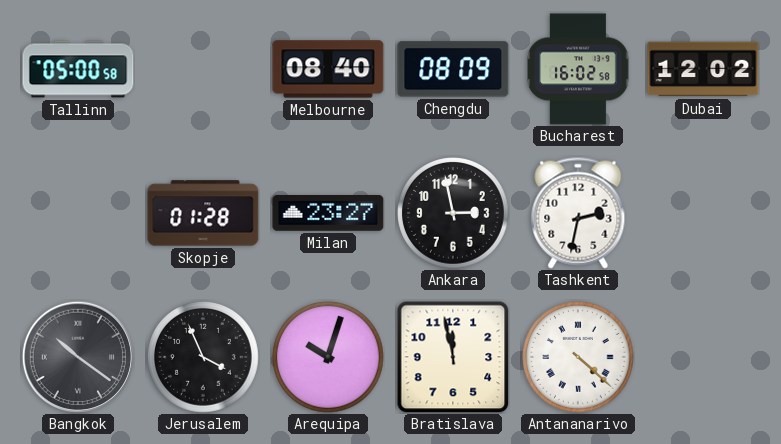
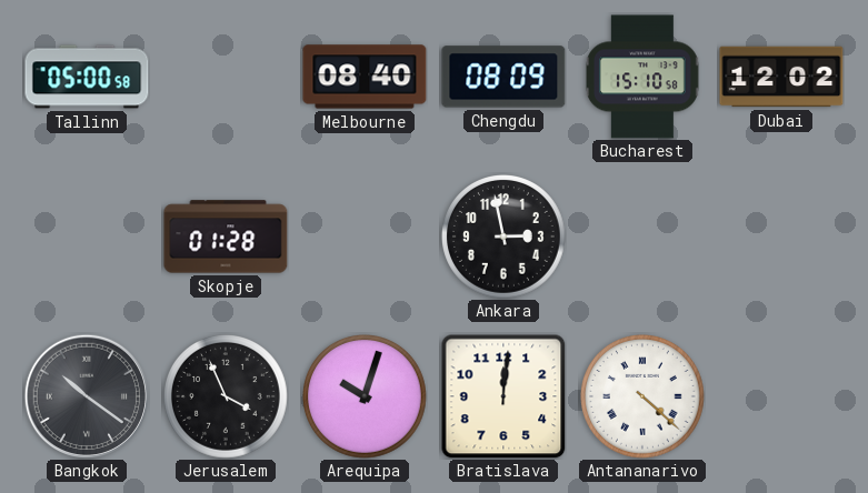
Bucharest: 16:02 -> 15:10 (643, 77)
Milan: 23:27 -> none (328, 213)
Tashkent: 2:32 -> none (578, 213)
Bratislava: 11:58 -> 12:01 (503, 396)
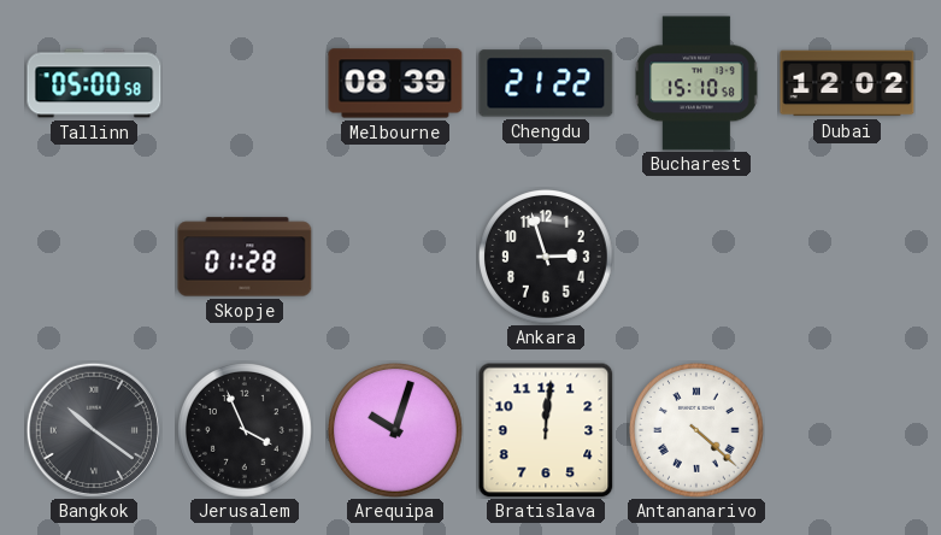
Melbourne: 08:40 -> 08:39 (395, 83)
Chengdu: 08:09 -> 21:22 (546, 83)
Ankara: 2:58 -> 2:57 (547, 258)
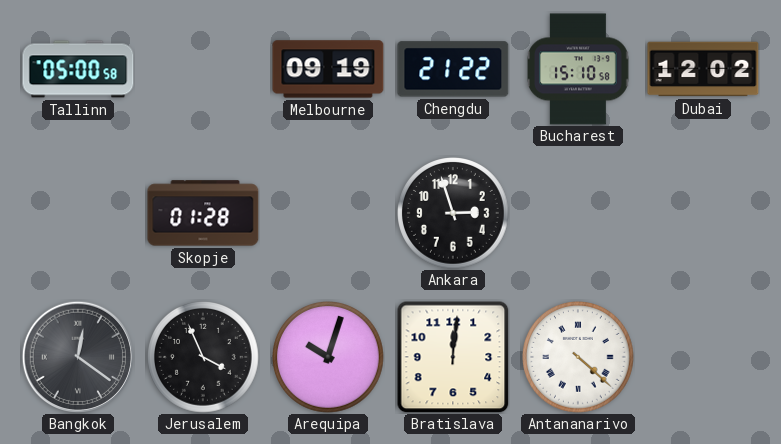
Melbourne: 08:39 -> 09:19 (328, 69)
Bangkok: 10:21 -> 12:21 (77, 356)
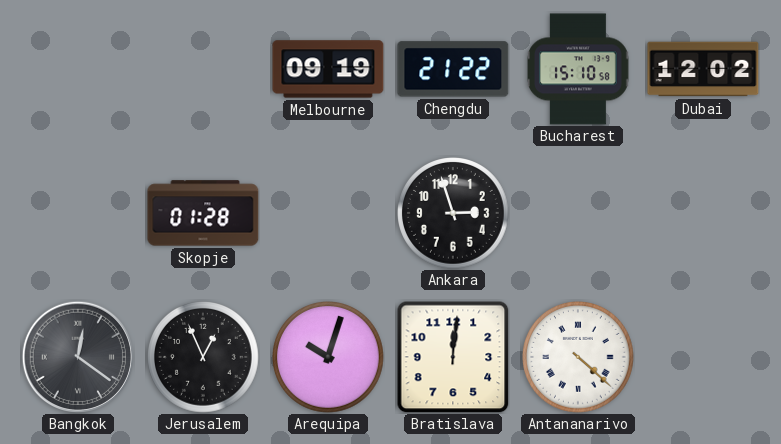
Tallinn: 05:00 -> none (78, 69)
Jerusalem: 3:56 -> 12:56 (204, 358)
